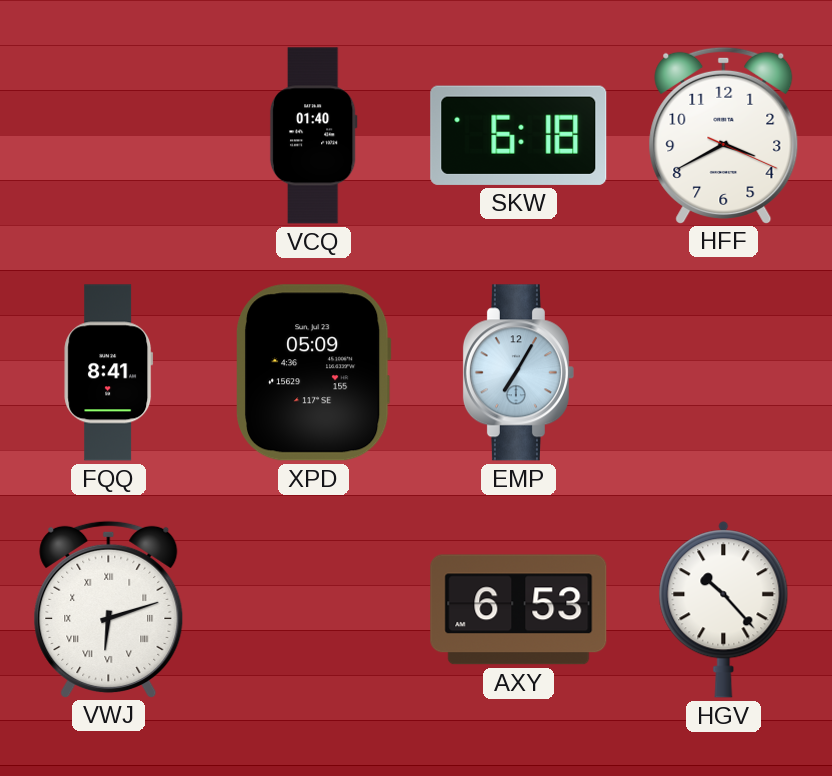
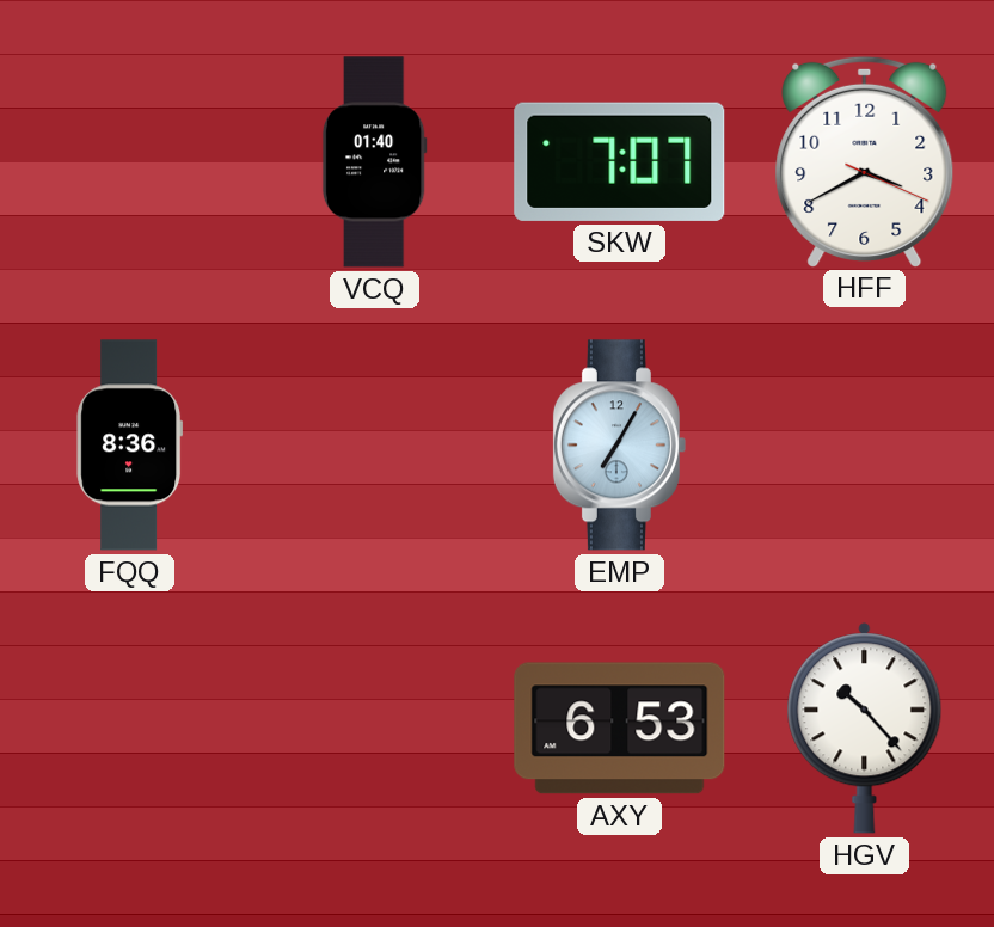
SKW: 6:18 -> 7:07 (620, 161)
FQQ: 8:41 -> 8:36 (130, 446)
XPD: 05:09 -> none (314, 373)
VWJ: 6:12 -> none (109, 609)
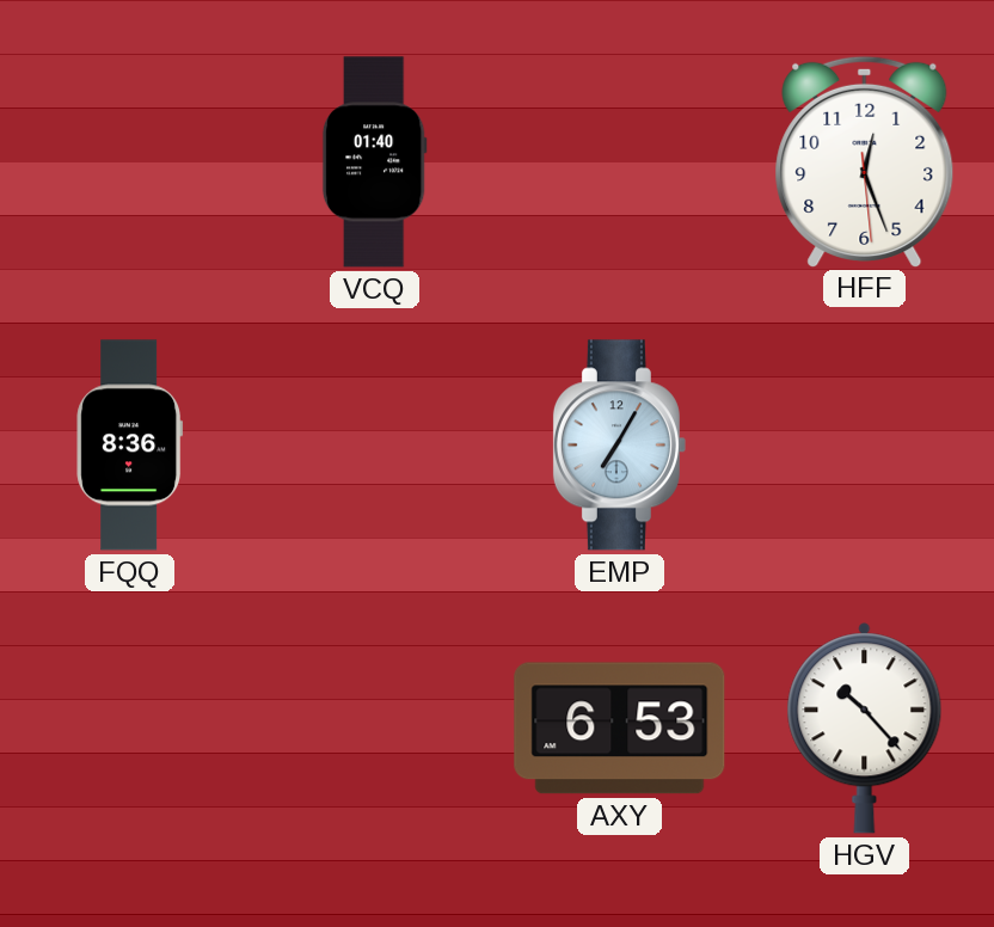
SKW: 7:07 -> none (620, 161)
HFF: 3:40 -> 12:26 (865, 161)
